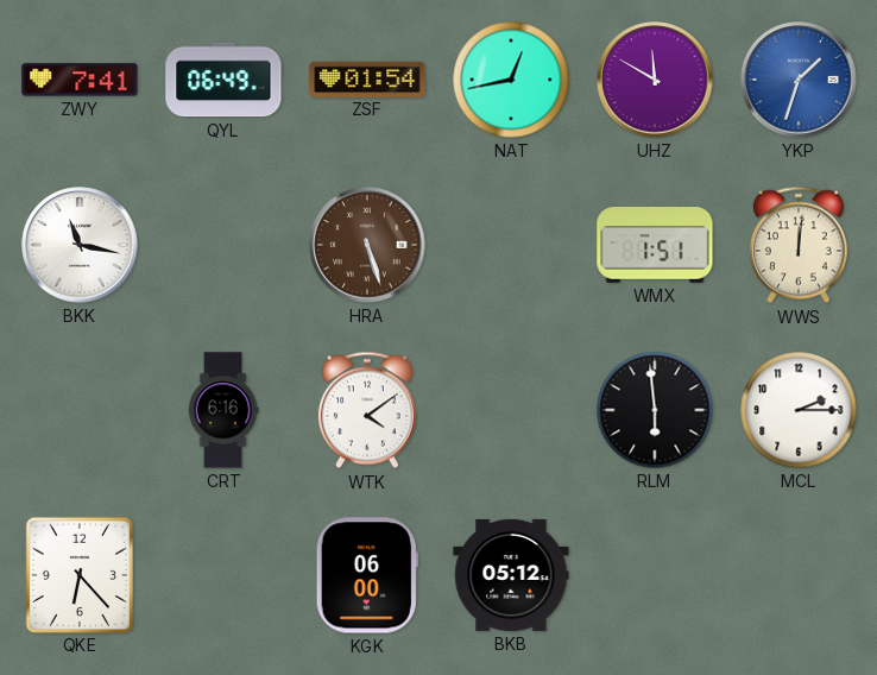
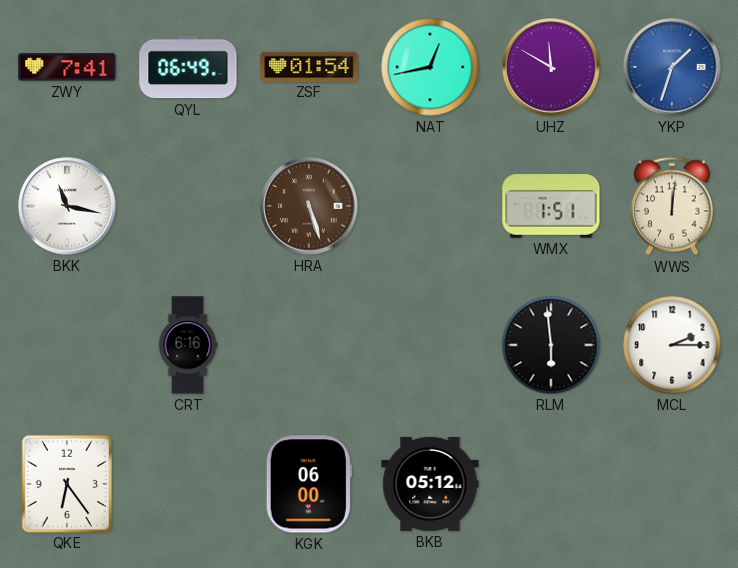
WTK: 4:09 -> none (367, 410)
QKE: 6:23 -> 6:24 (66, 483)
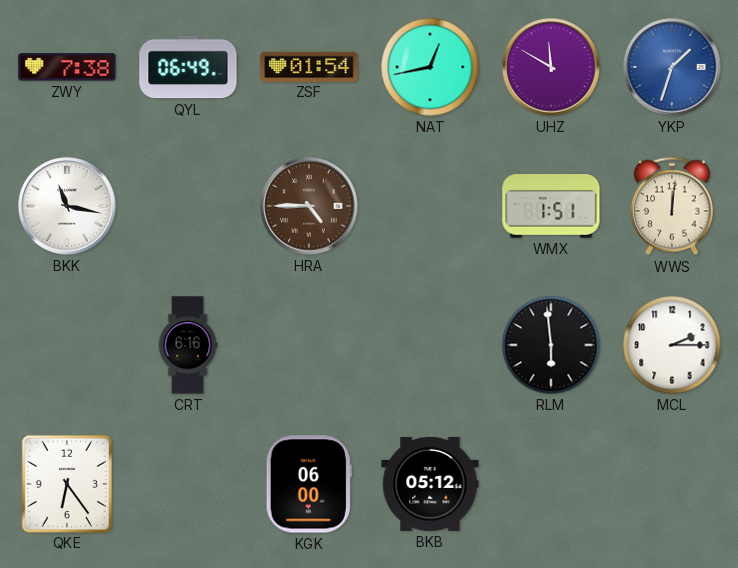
ZWY: 7:41 -> 7:38 (67, 67)
HRA: 5:27 -> 4:45 (309, 206)
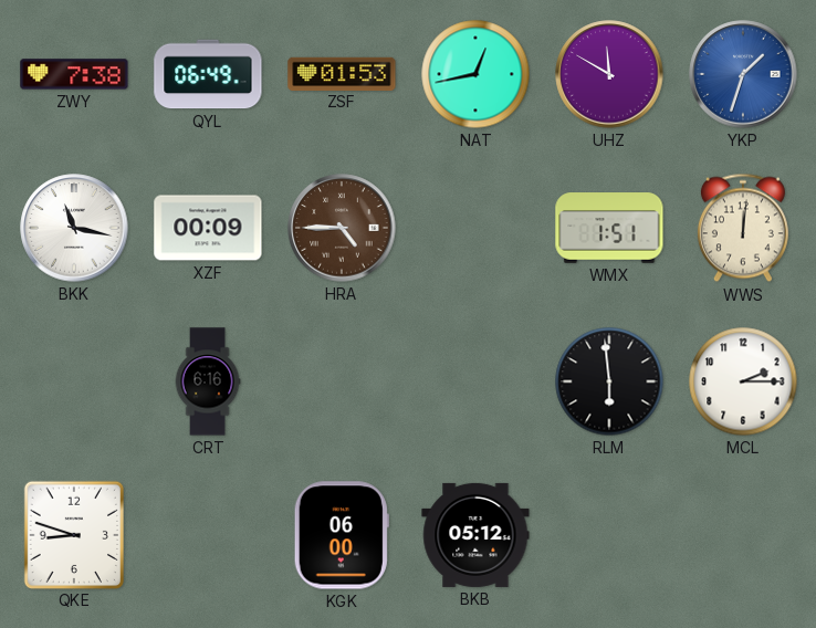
ZSF: 01:54 -> 01:53 (342, 73)
XZF: none -> 00:09 (208, 228)
QKE: 6:24 -> 8:48 (73, 534)
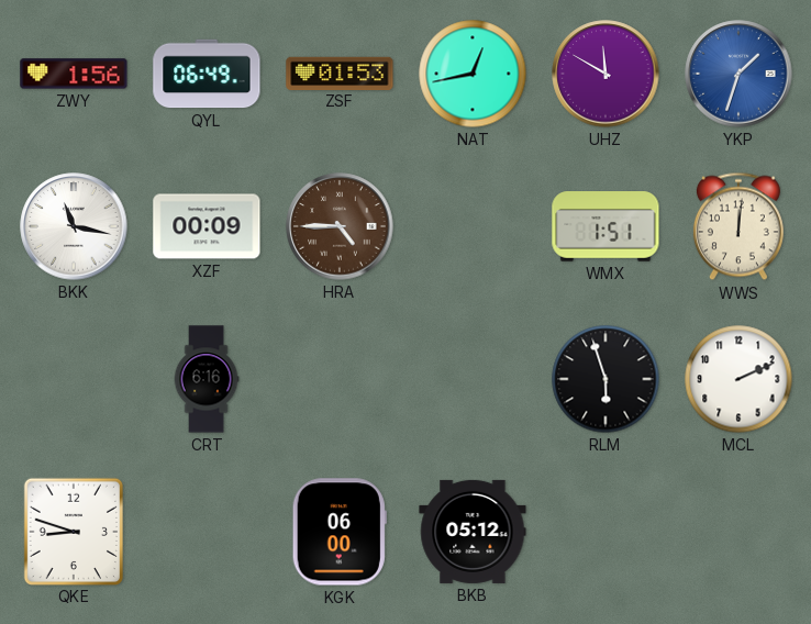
ZWY: 7:38 -> 1:56 (74, 74)
RLM: 5:59 -> 5:57 (606, 379)
MCL: 2:15 -> 2:11 (738, 379)
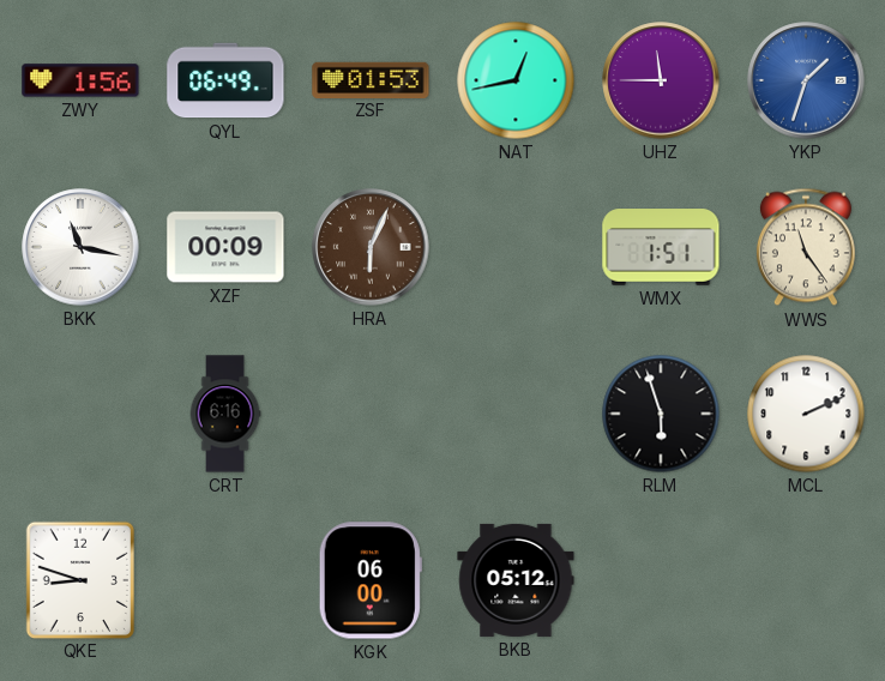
UHZ: 11:50 -> 11:45 (661, 80)
HRA: 4:45 -> 6:04 (371, 247)
WWS: 12:01 -> 11:24 (806, 247)
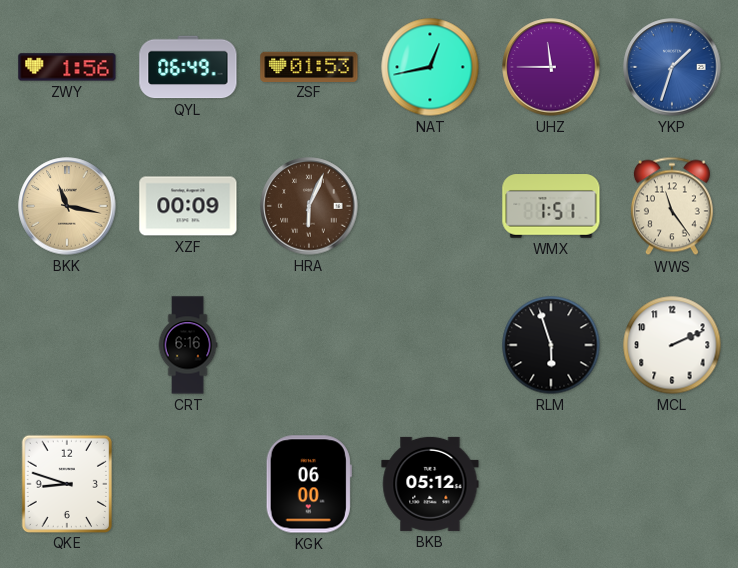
BKK dial: white -> champagne (67, 206)
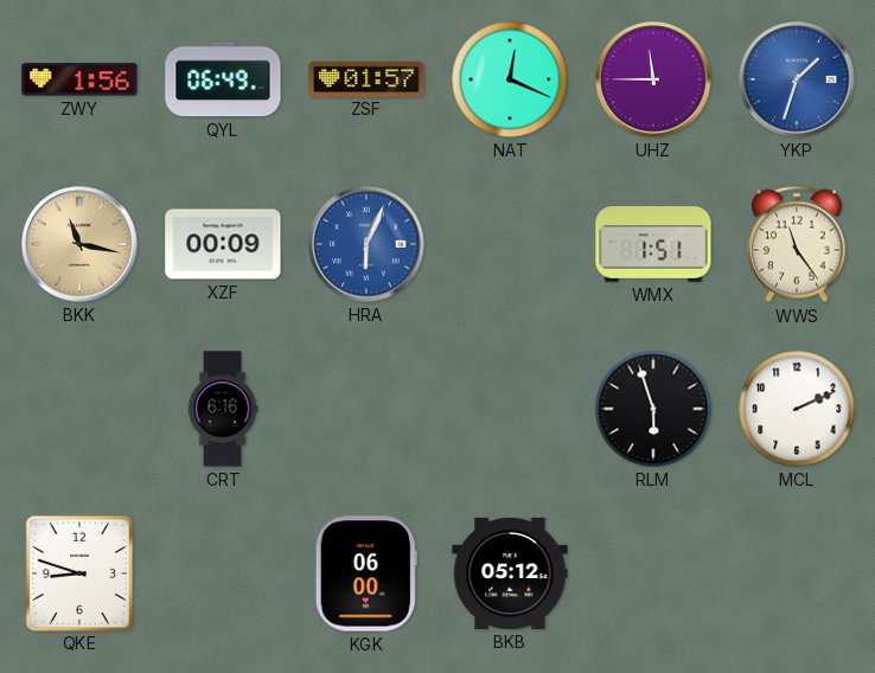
ZSF: 01:53 -> 01:57 (366, 78)
NAT: 12:43 -> 12:19 (510, 79)
HRA dial: brown -> blue (366, 244)
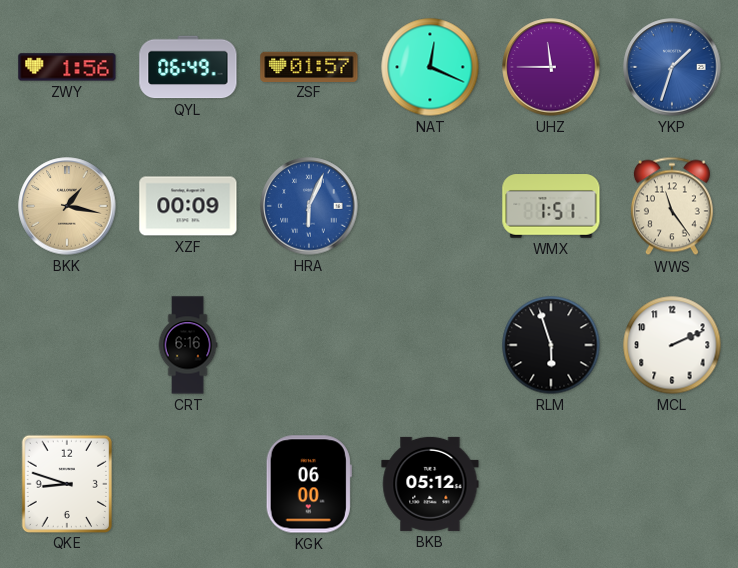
BKK: 11:17 -> 1:17 (67, 206)
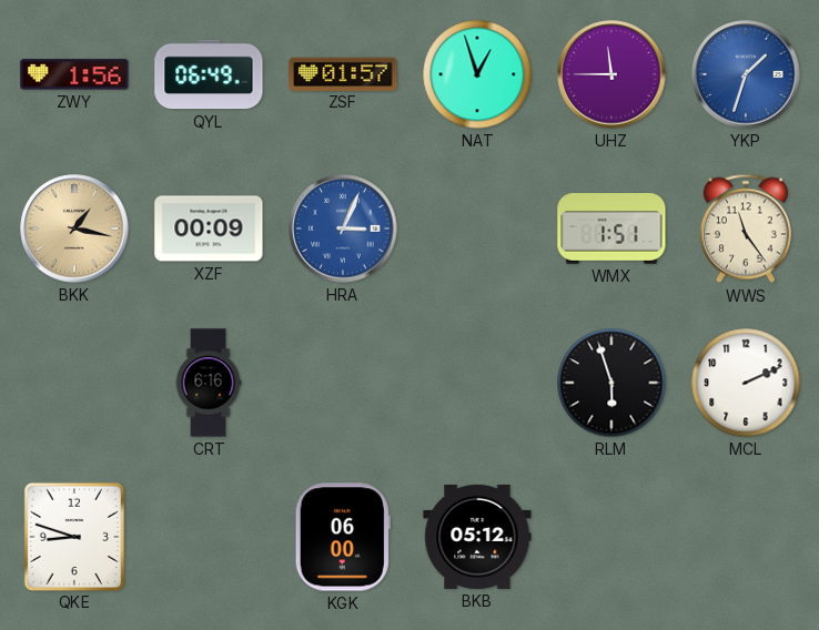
NAT: 12:19 -> 12:57 (477, 74)
HRA: 6:04 -> 3:04 (343, 228)
